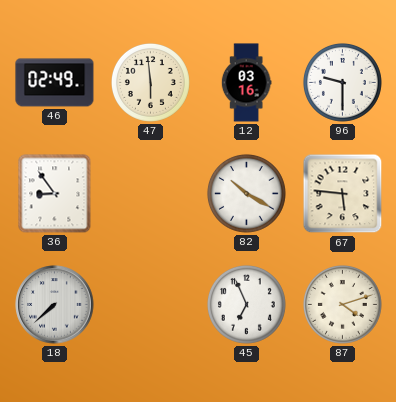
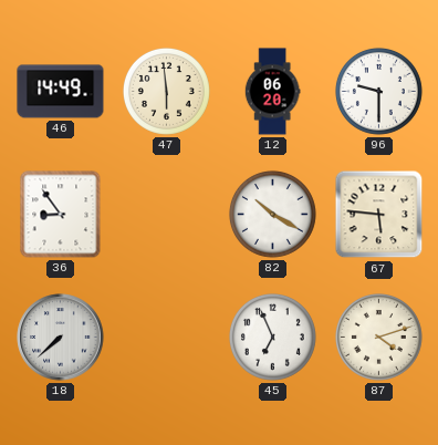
46: 02:49 -> 14:49 (61, 92)
12: 03:16 -> 06:20 (272, 92)
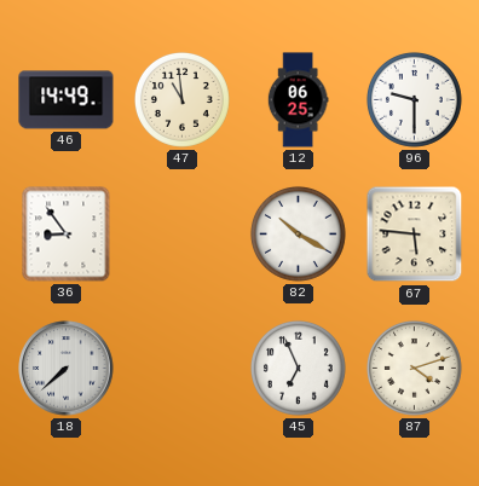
47: 5:59 -> 10:59 (181, 99)
12: 06:20 -> 06:25 (298, 100)
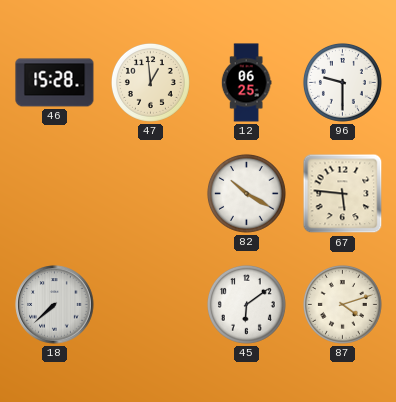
46: 14:49 -> 15:28 (55, 83)
47: 10:59 -> 12:59 (150, 82)
36: 8:54 -> none (67, 235)
45: 6:56 -> 6:09 (246, 304)
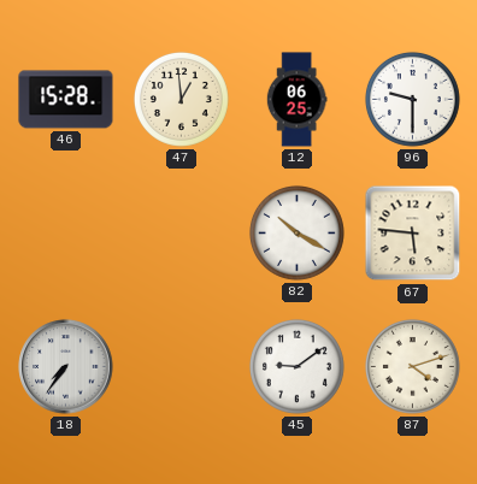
18: 7:38 -> 7:36 (66, 367)
45: 6:09 -> 9:09 (296, 366)
